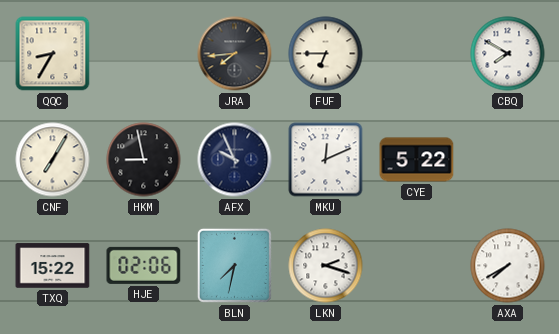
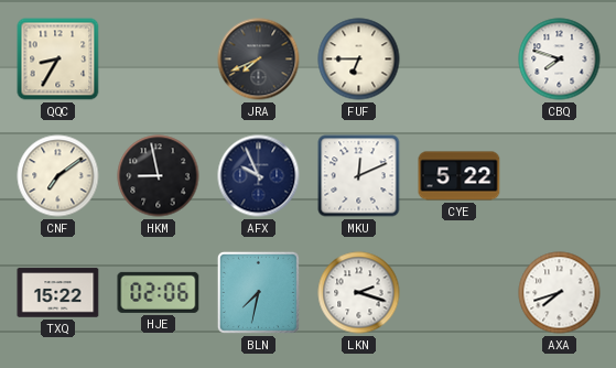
JRA: 7:44 -> 7:41 (259, 59)
CBQ: 7:50 -> 7:48 (560, 59)
CNF: 7:05 -> 7:09 (58, 176)
AXA: 7:40 -> 7:42 (560, 293)
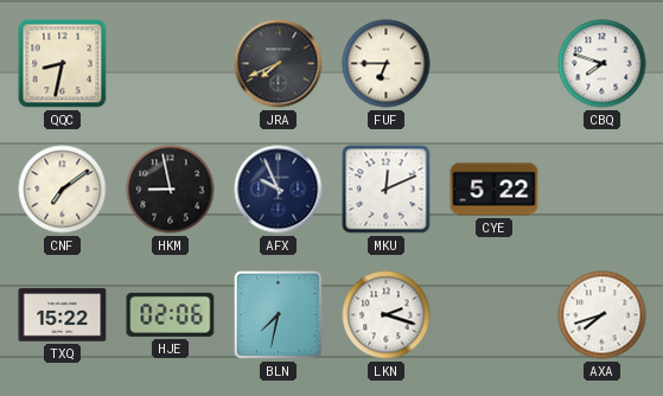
QQC: 8:35 -> 8:32 (63, 64)
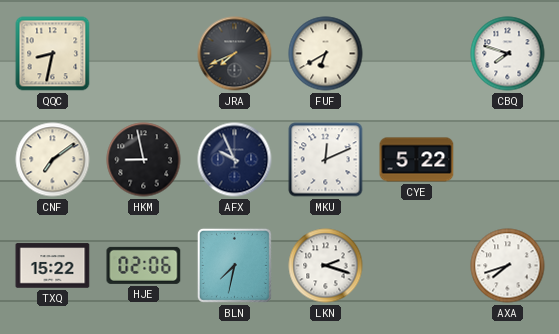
FUF: 6:45 -> 6:40 (326, 54)
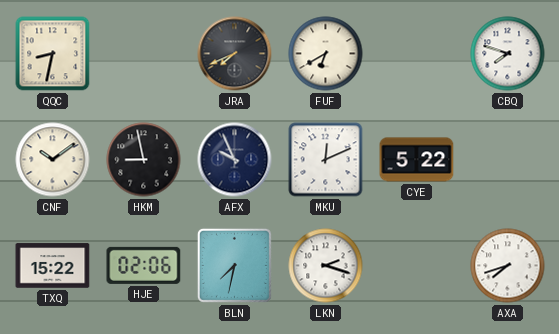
CNF: 7:09 -> 10:09 (53, 160)
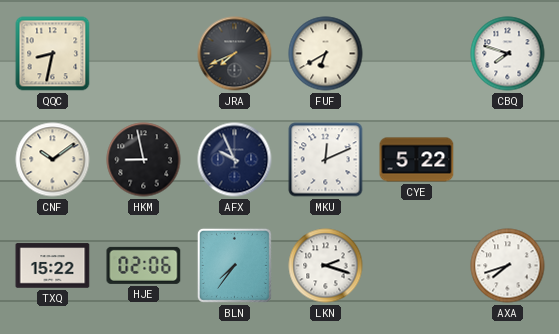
BLN: 7:32 -> 7:36 (234, 265)
